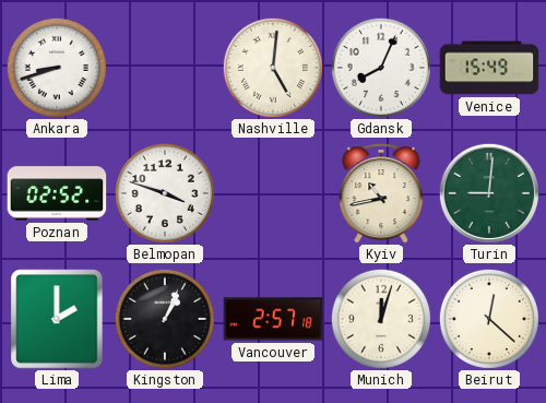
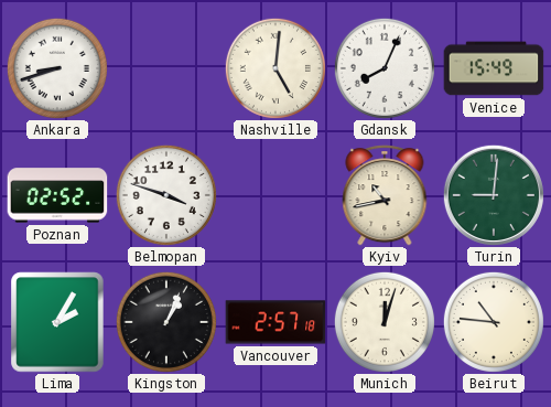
Lima: 2:00 -> 2:05 (57, 322)
Beirut: 12:22 -> 10:46 (494, 322)
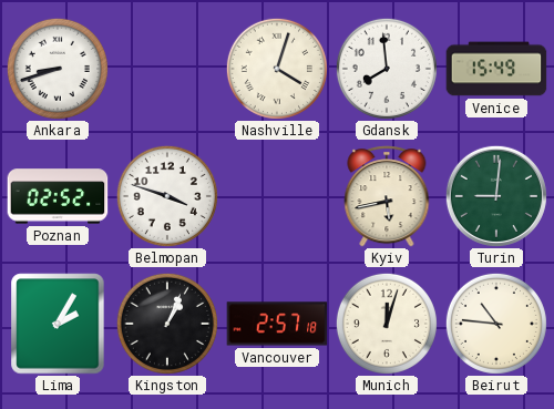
Nashville: 5:01 -> 4:03 (277, 69)
Gdansk: 8:04 -> 7:59 (387, 69)
Kyiv: 10:43 -> 5:43 (387, 196)
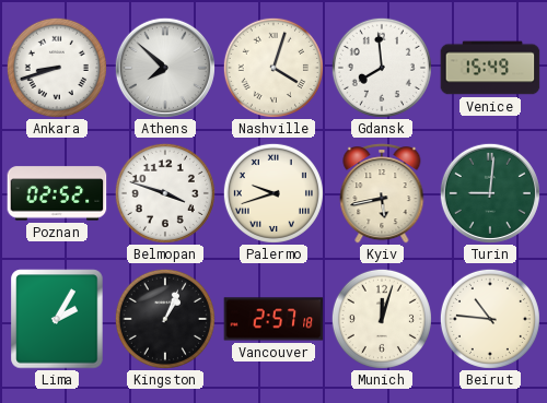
Athens: none -> 7:52 (165, 68)
Palermo: none -> 9:42 (273, 193)
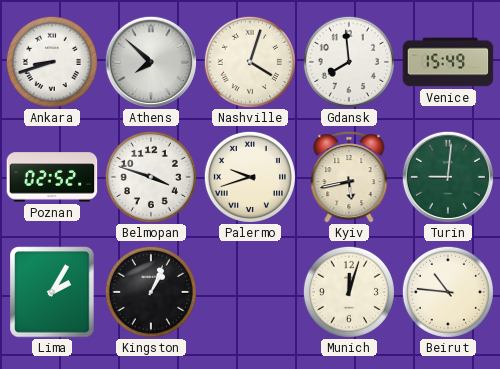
Vancouver: 2:57 -> none (273, 319)
